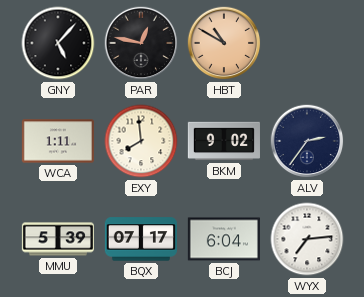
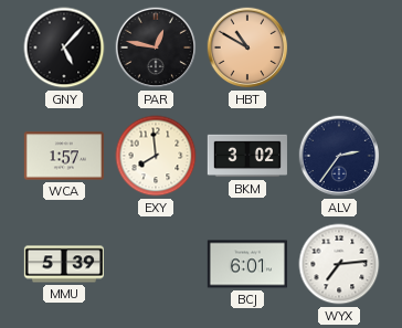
WCA: 1:11 -> 1:57 (64, 156)
BKM: 9:02 -> 3:02 (247, 156)
BQX: 07:17 -> none (140, 239)
BCJ: 6:04 -> 6:01 (247, 264)
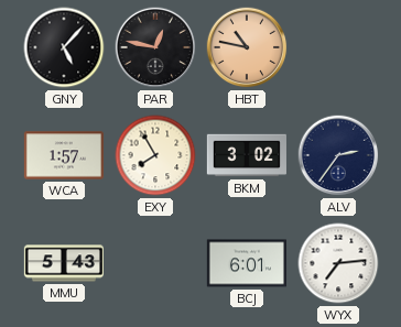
HBT: 10:50 -> 10:47 (247, 47)
EXY: 7:59 -> 7:55 (155, 155)
MMU: 5:39 -> 5:43 (63, 263)
